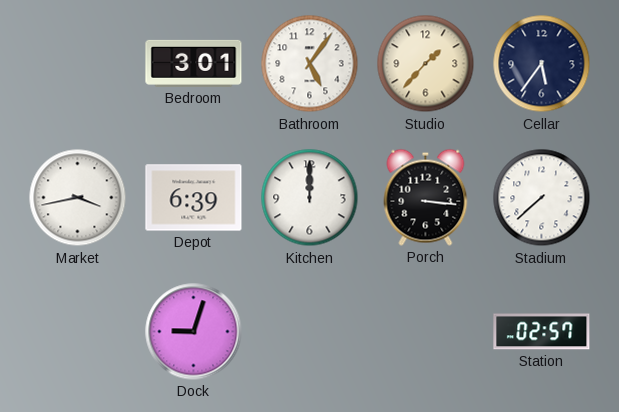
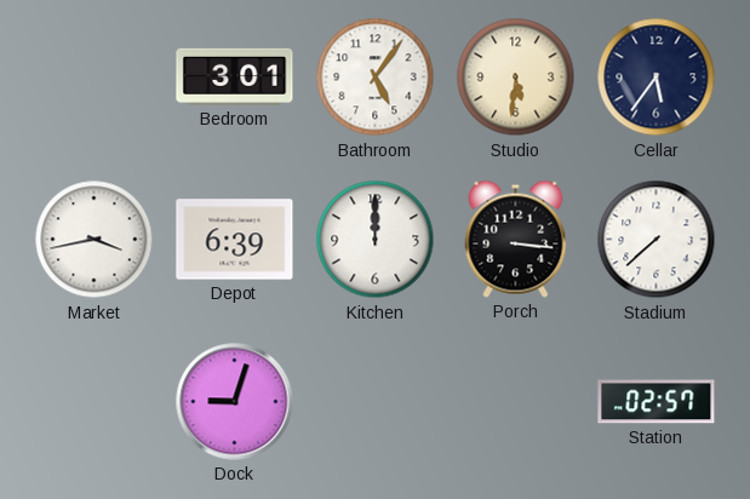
Studio: 1:37 -> 5:31 (516, 78)
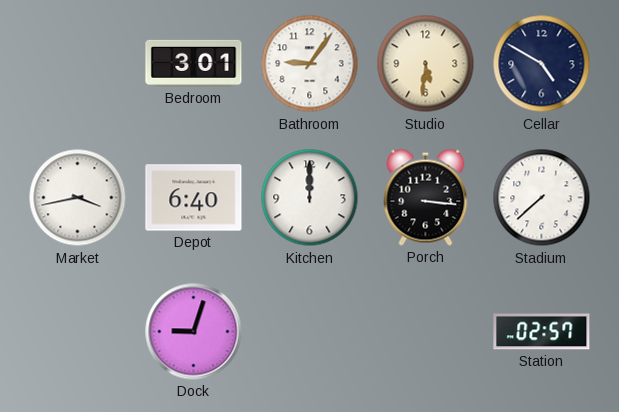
Bathroom: 5:06 -> 9:06 (310, 64)
Cellar: 5:36 -> 4:50 (542, 64)
Depot: 6:39 -> 6:40 (194, 198)
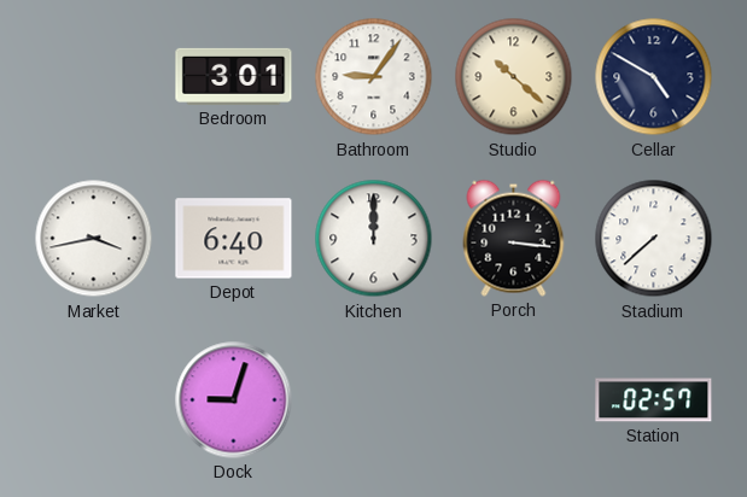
Studio: 5:31 -> 10:22 (514, 77)
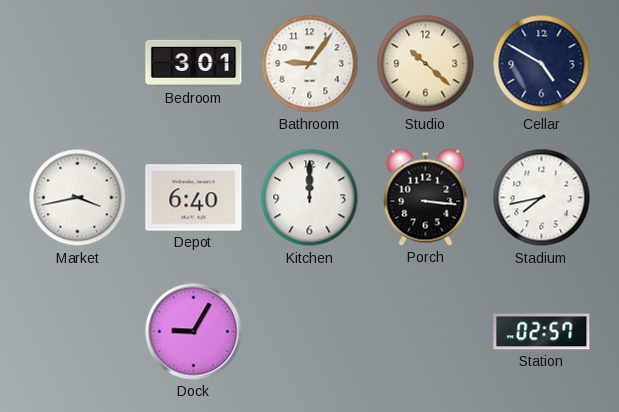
Stadium: 7:38 -> 7:43 (542, 198)
Dock: 9:03 -> 9:05 (194, 332)
